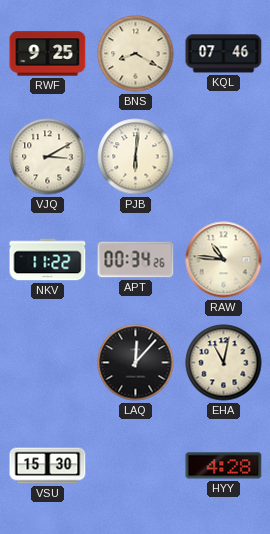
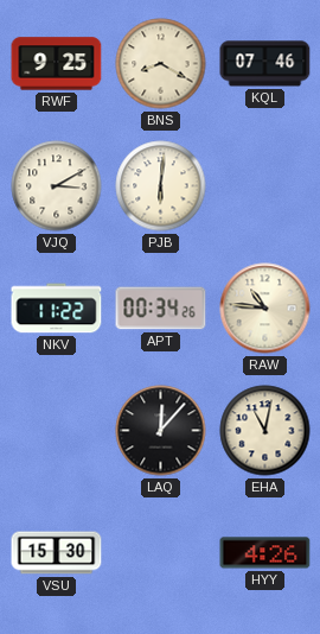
HYY: 4:28 -> 4:26 (265, 553)
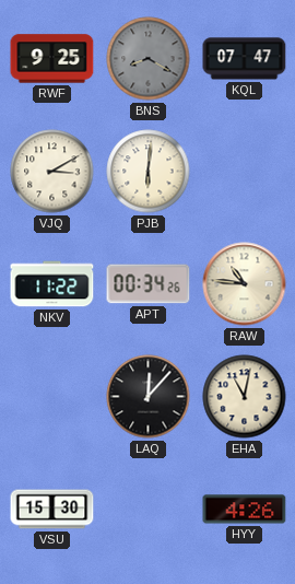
BNS dial: cream -> grey (149, 59)
KQL: 07:46 -> 07:47 (245, 59)
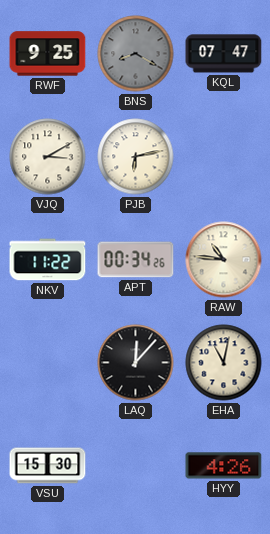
PJB: 6:01 -> 6:13 (136, 157)
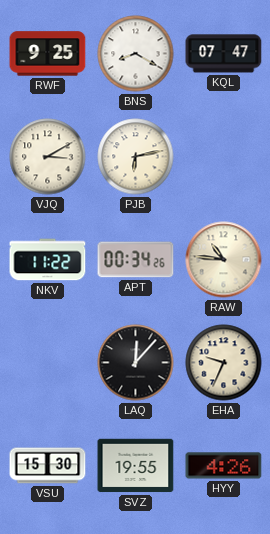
BNS dial: grey -> white (136, 54)
EHA: 11:02 -> 9:34 (224, 363)
SVZ: none -> 19:55 (136, 466)
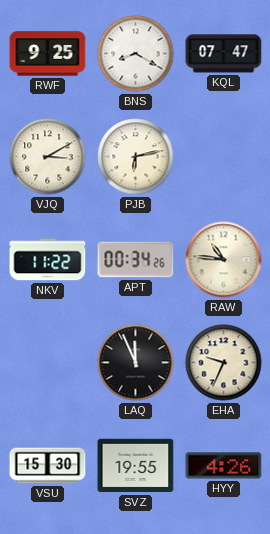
LAQ: 12:07 -> 11:56 (136, 363)
